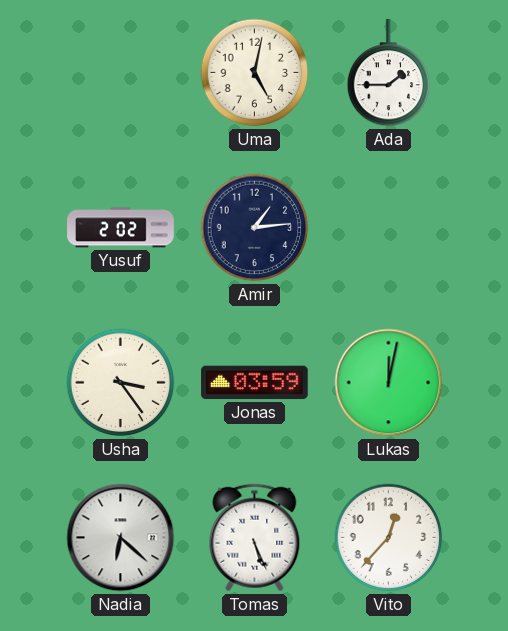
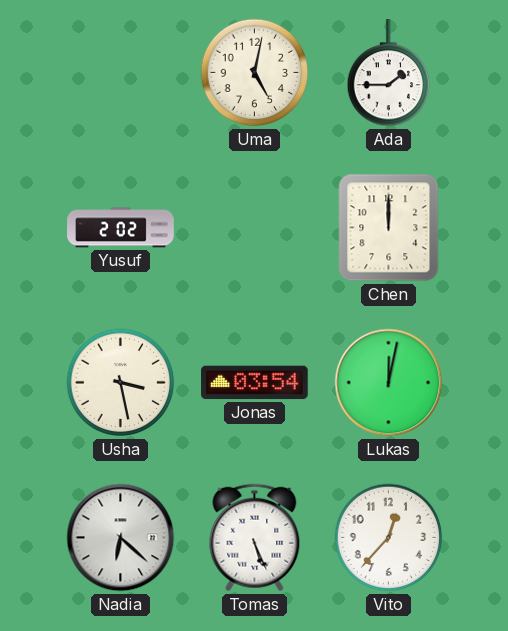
Amir: 1:14 -> none (255, 228)
Chen: none -> 12:00 (389, 228)
Usha: 3:24 -> 3:28 (121, 383)
Jonas: 03:59 -> 03:54 (255, 383)
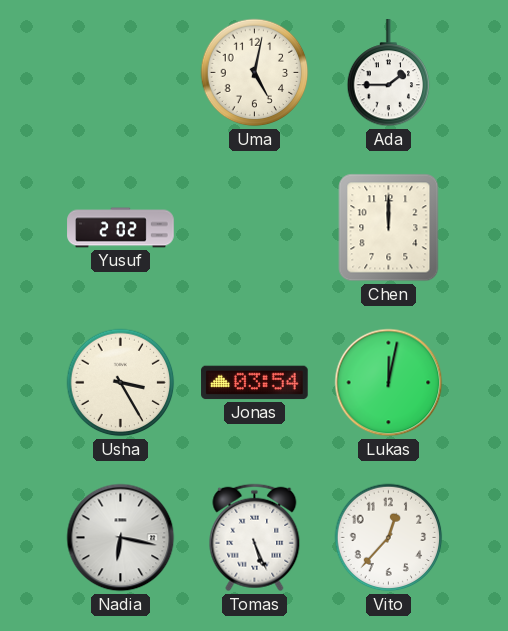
Usha: 3:28 -> 3:25 (121, 383)
Nadia: 6:22 -> 6:17 (121, 538)
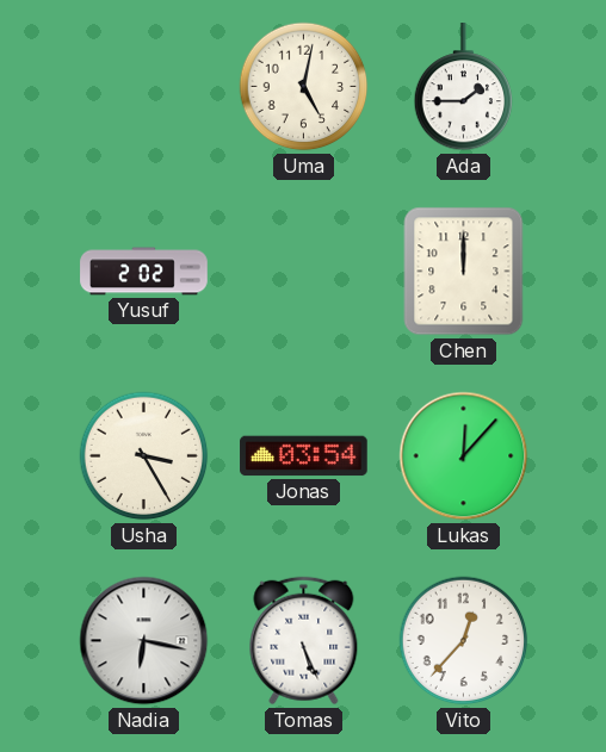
Lukas: 12:02 -> 12:07 (464, 456)
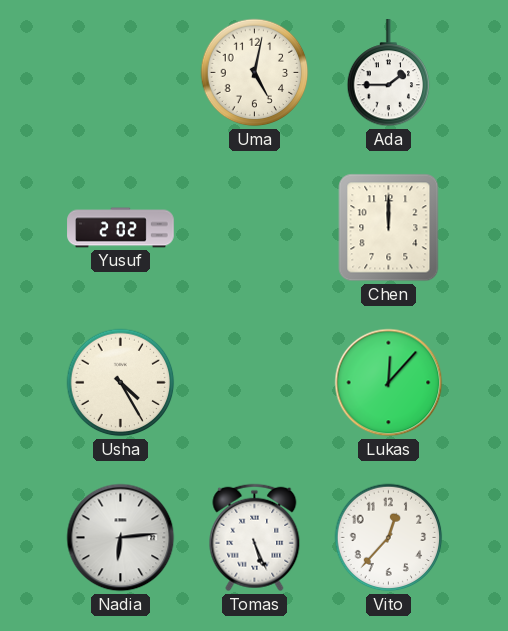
Usha: 3:25 -> 4:25 (121, 383)
Jonas: 03:54 -> none (304, 456)
Nadia: 6:17 -> 6:14 (121, 538)
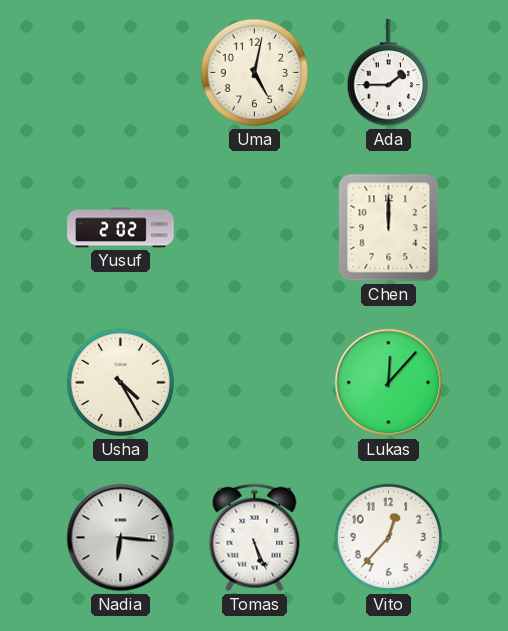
Nadia: 6:14 -> 6:16 (121, 538)
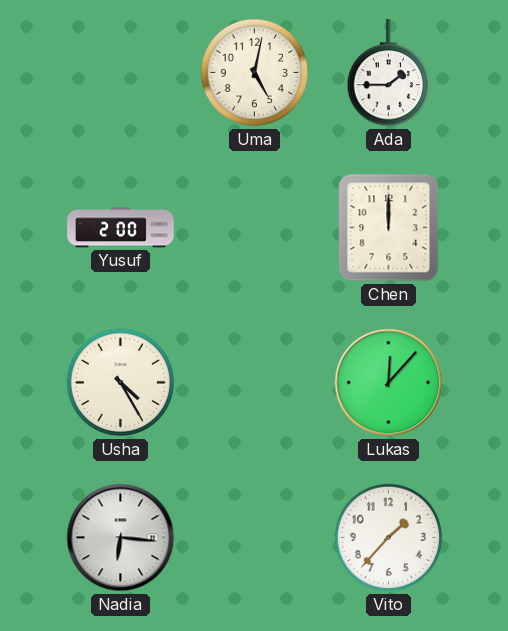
Yusuf: 2:02 -> 2:00 (121, 228)
Tomas: 5:26 -> none (255, 538)
Vito: 12:37 -> 1:37 (389, 538)
